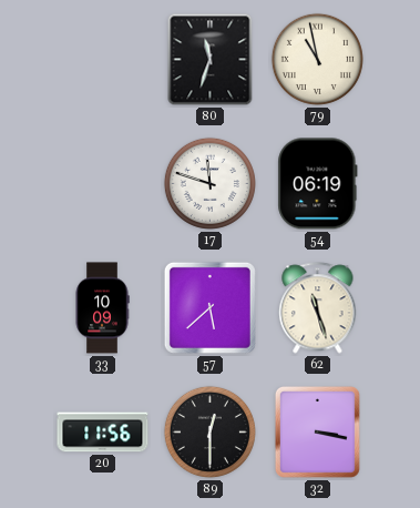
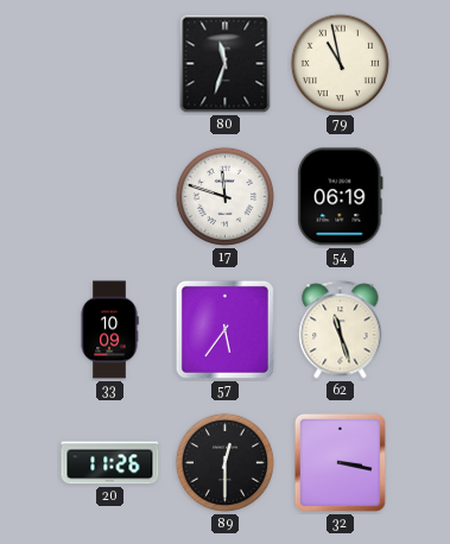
57: 5:38 -> 5:36 (224, 329)
20: 11:56 -> 11:26 (110, 463)
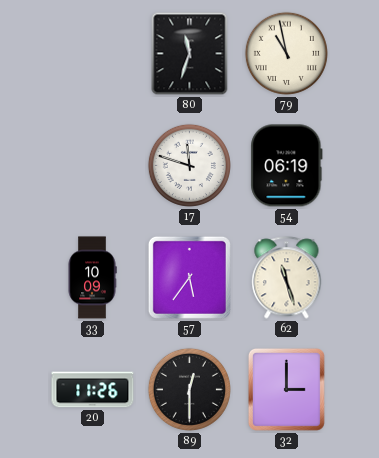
32: 3:17 -> 3:00 (286, 389)
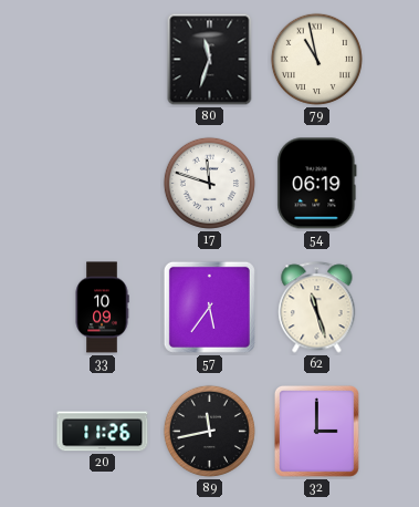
89: 12:30 -> 11:43 (209, 431)
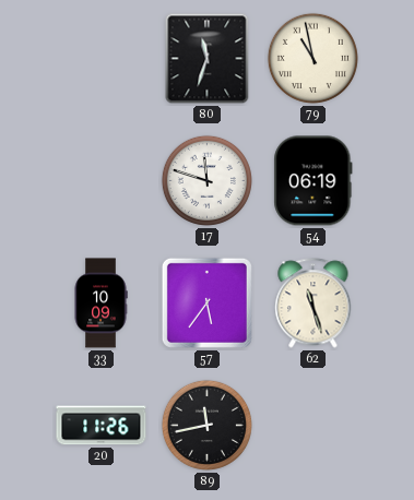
32: 3:00 -> none (316, 431)
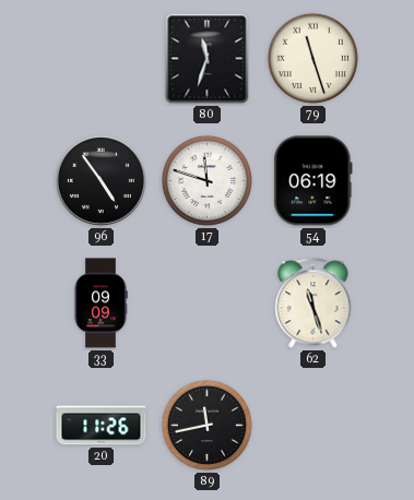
79: 10:58 -> 11:27 (312, 58)
96: none -> 4:54 (100, 180)
33: 10:09 -> 09:09 (100, 303)
57: 5:36 -> none (206, 302)
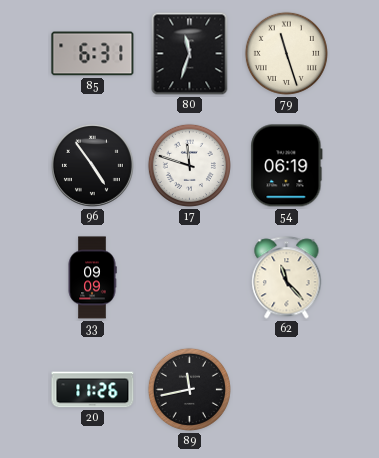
85: none -> 6:31 (93, 54)
62: 11:27 -> 11:23 (287, 278)
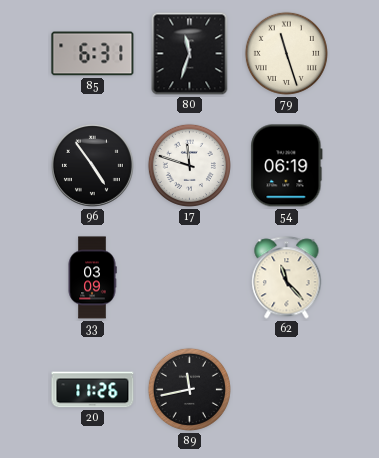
33: 09:09 -> 03:09 (92, 278)
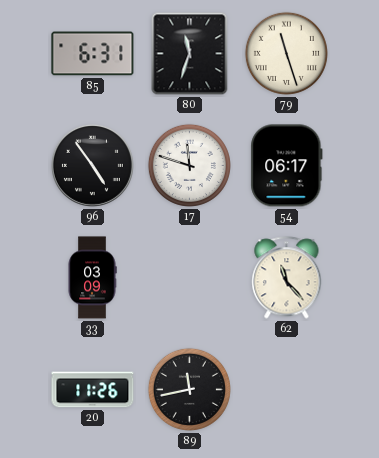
54: 06:19 -> 06:17 (287, 166)
